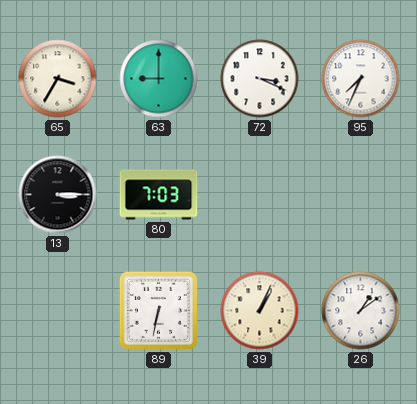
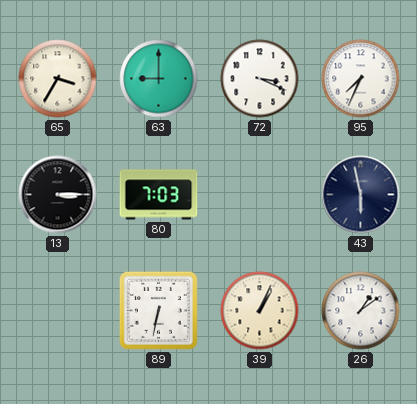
43: none -> 5:58 (361, 195)
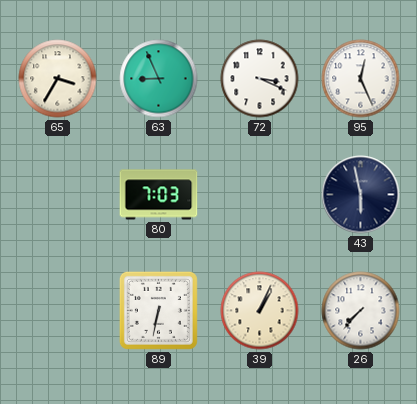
63: 9:00 -> 8:56 (159, 79)
95: 7:34 -> 12:26 (361, 79)
13: 3:15 -> none (58, 195)
26: 1:09 -> 7:37 (361, 311)
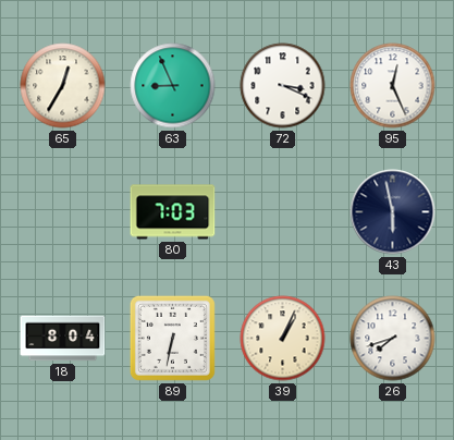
65: 3:35 -> 12:35 (63, 86)
18: none -> 8:04 (63, 339)
26: 7:37 -> 7:42 (393, 339)
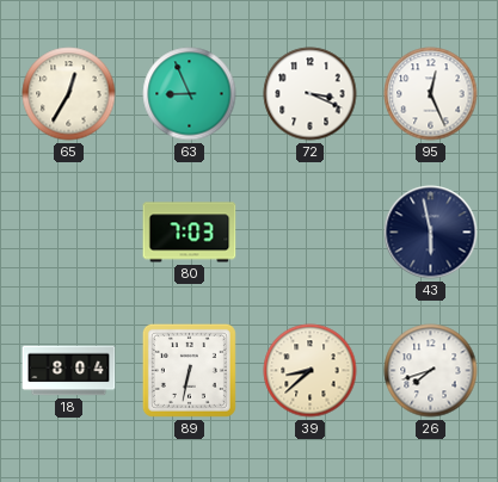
39: 1:04 -> 8:38 (311, 371)
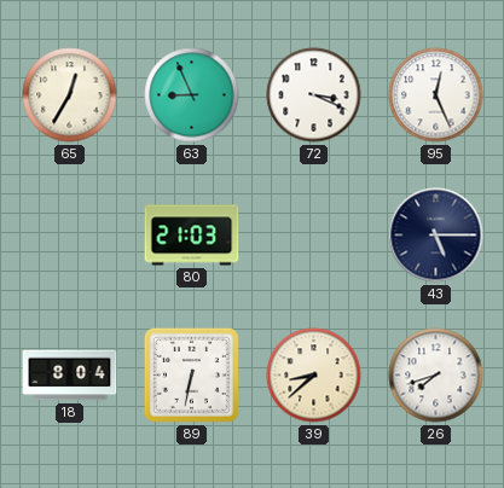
80: 7:03 -> 21:03 (192, 236)
43: 5:58 -> 5:15 (436, 236)
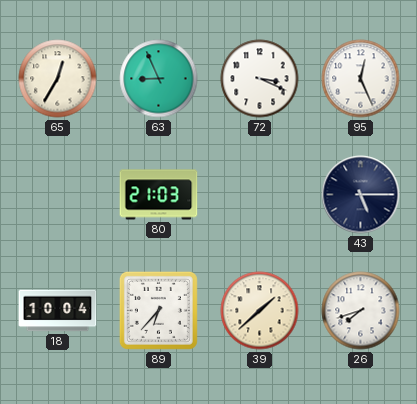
18: 8:04 -> 10:04 (58, 311)
89: 6:32 -> 6:37 (158, 310)
39: 8:38 -> 1:38 (260, 311)
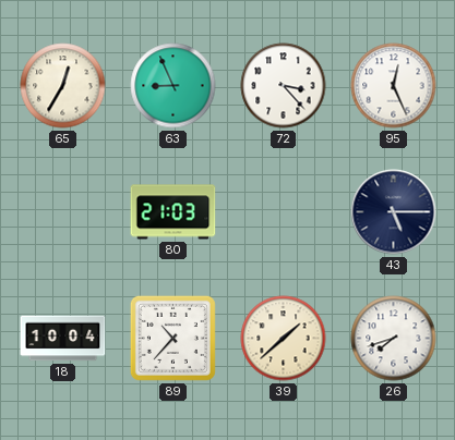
72: 3:19 -> 3:23 (284, 86)
89: 6:37 -> 10:37 (172, 338)
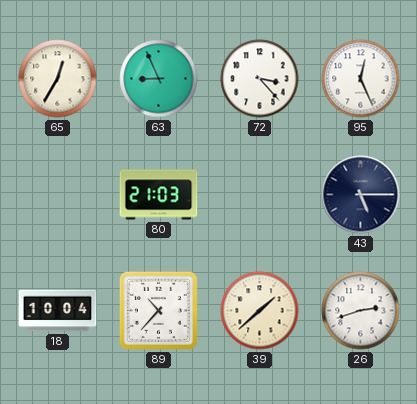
26: 7:42 -> 2:42 (361, 311)
